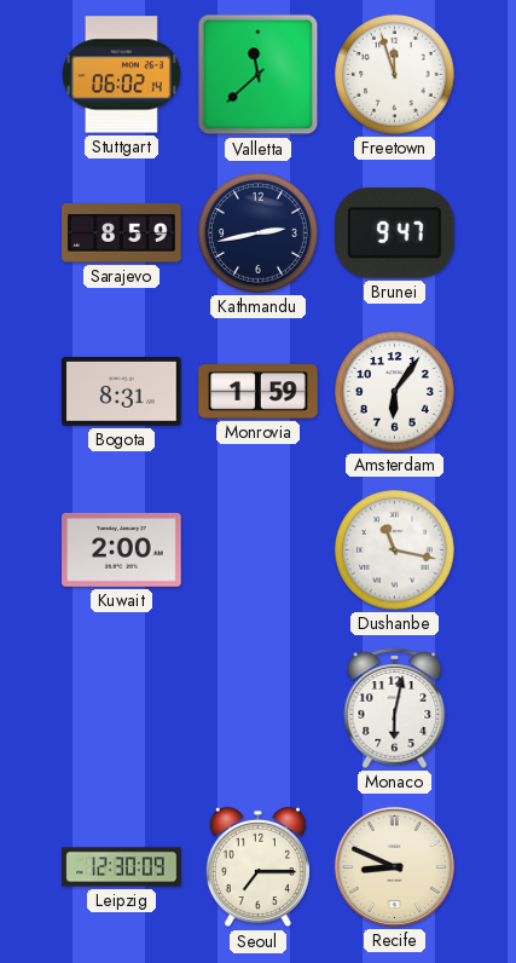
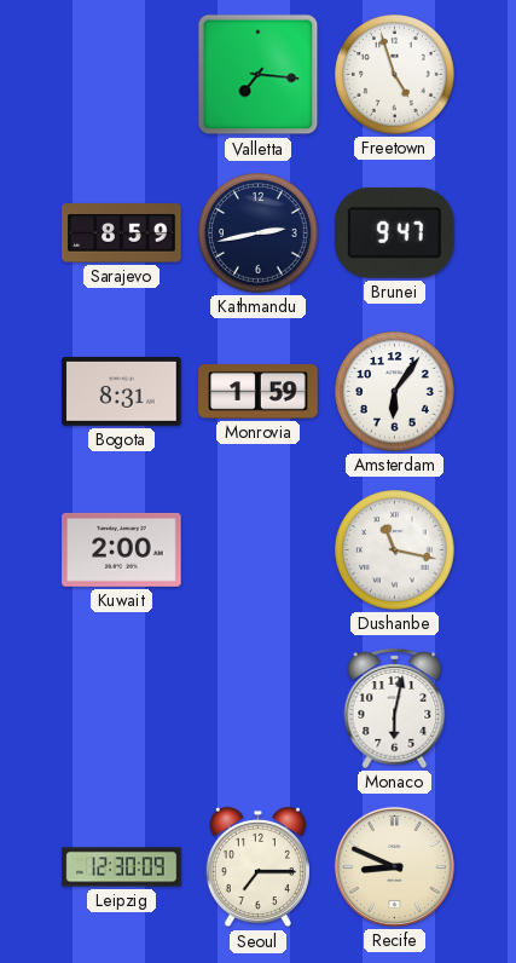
Stuttgart: 06:02 -> none (121, 75)
Valletta: 11:38 -> 7:16 (259, 75)
Freetown: 11:57 -> 4:57 (395, 75)
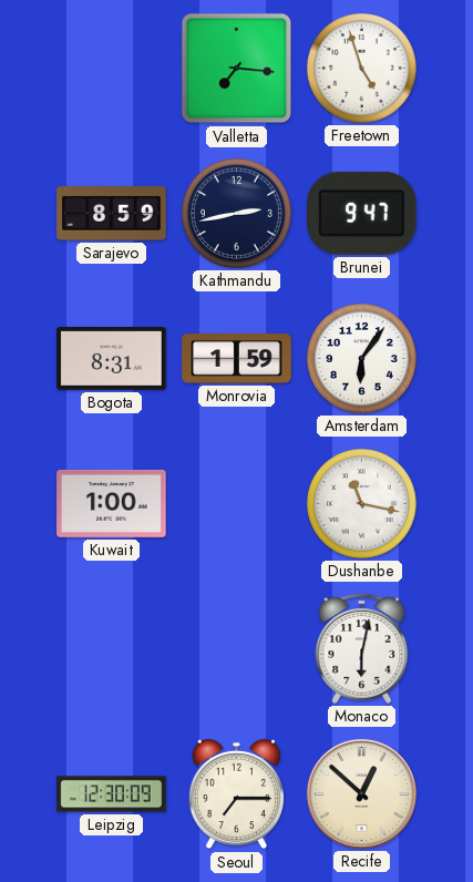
Kuwait: 2:00 -> 1:00 (112, 503)
Recife: 8:49 -> 12:52 (361, 793)
